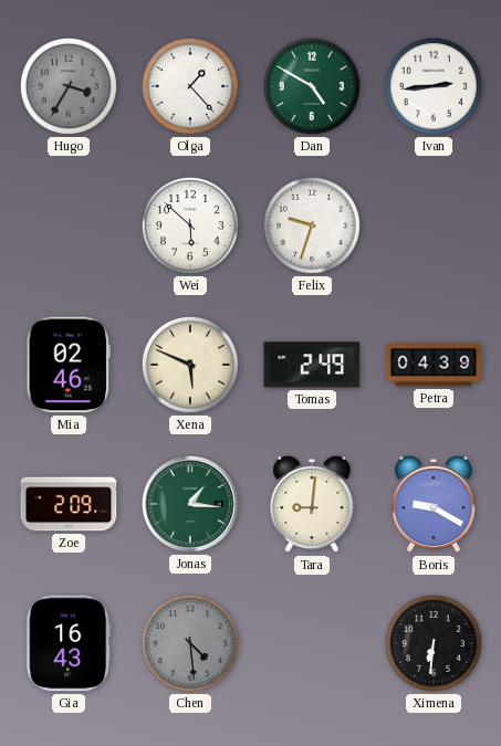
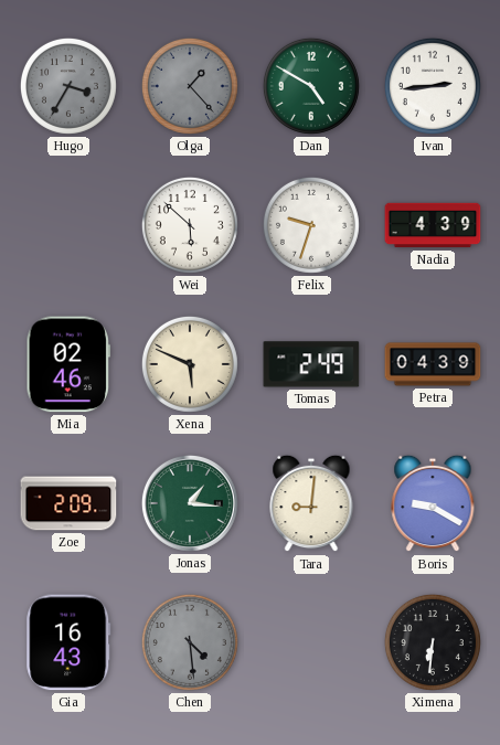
Olga dial: white -> grey (190, 86)
Nadia: none -> 4:39 (433, 225)
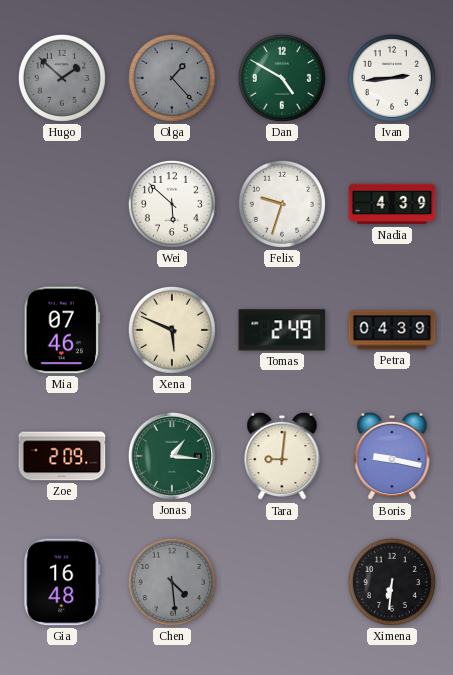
Hugo: 3:35 -> 1:52 (62, 78)
Mia: 02:46 -> 07:46 (61, 330)
Boris: 9:20 -> 9:17 (392, 456)
Gia: 16:43 -> 16:48 (62, 582)
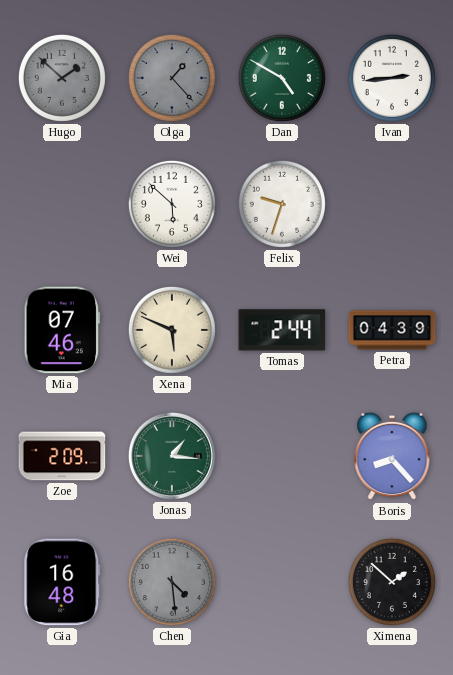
Nadia: 4:39 -> none (392, 204)
Tomas: 2:49 -> 2:44 (282, 330)
Tara: 9:01 -> none (282, 456)
Boris: 9:17 -> 8:23 (392, 456)
Ximena: 6:31 -> 1:52 (392, 582)
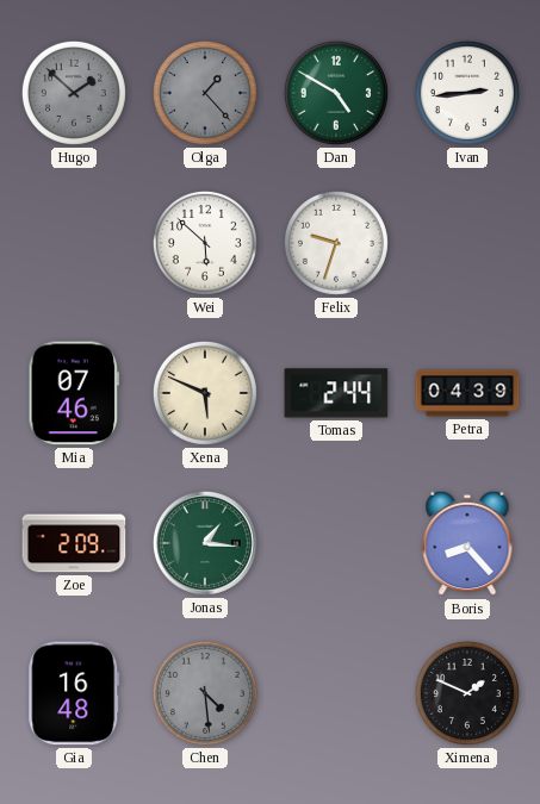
Ximena: 1:52 -> 1:49 (467, 693)
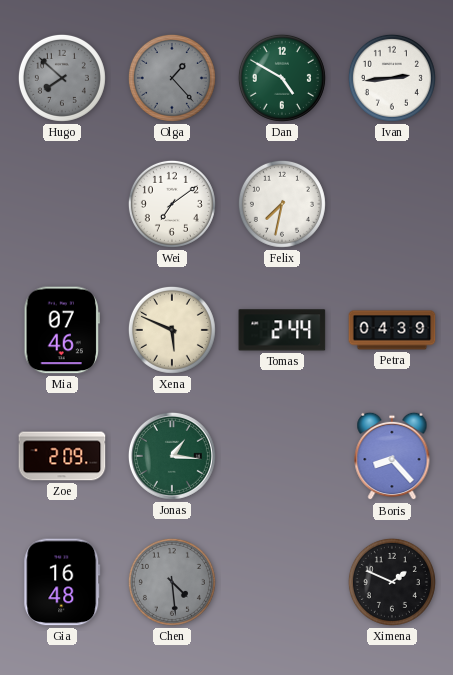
Hugo: 1:52 -> 7:52 (62, 78)
Wei: 5:52 -> 7:09 (172, 204)
Felix: 9:33 -> 7:32 (282, 204)
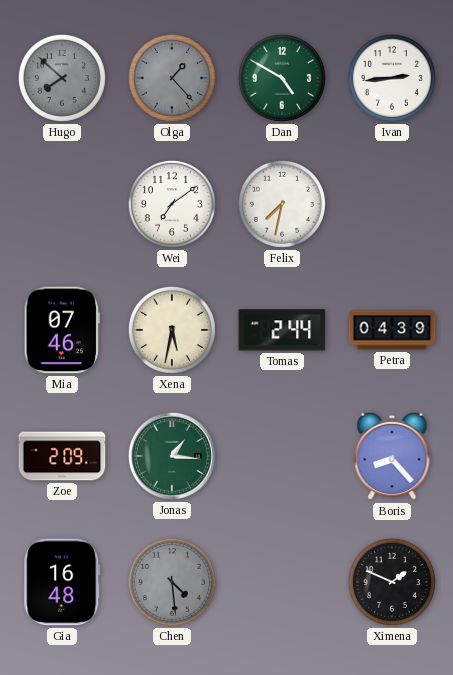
Xena: 5:49 -> 5:32 (172, 330)
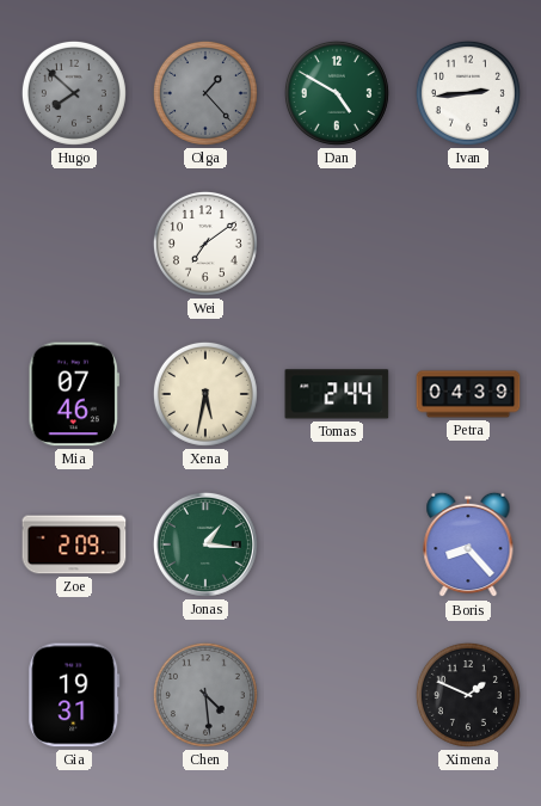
Felix: 7:32 -> none (282, 204)
Gia: 16:48 -> 19:31 (74, 695)
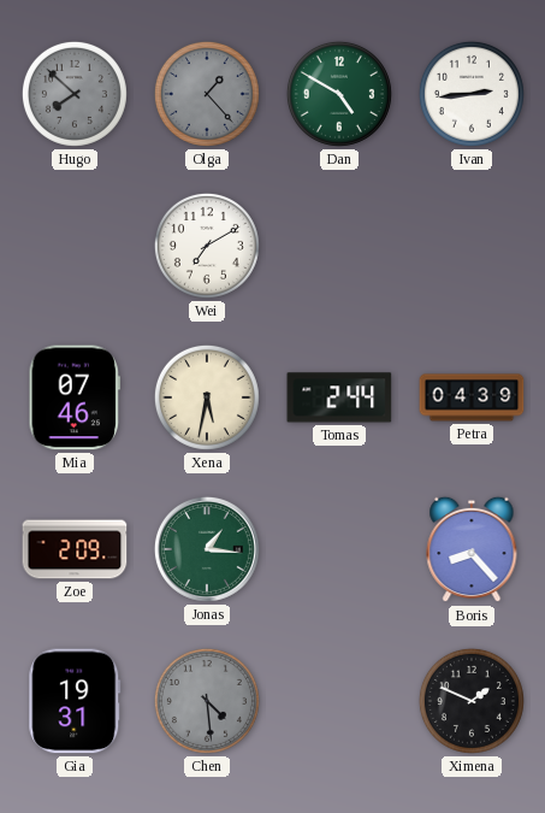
Wei: 7:09 -> 7:10 (207, 246)
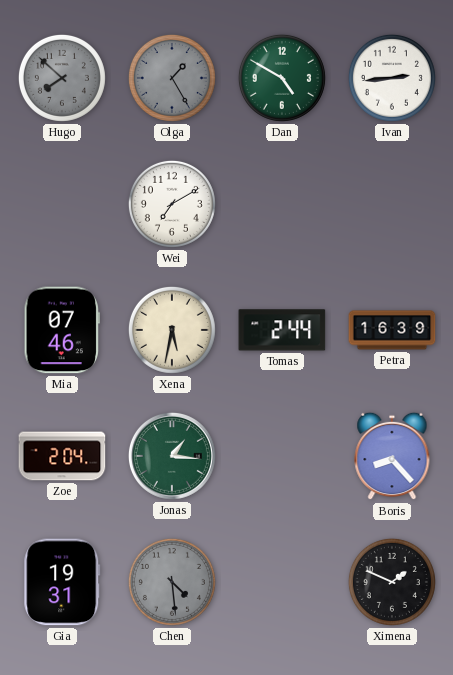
Olga: 1:23 -> 1:25 (172, 78)
Petra: 04:39 -> 16:39 (392, 330)
Zoe: 2:09 -> 2:04 (62, 456)
